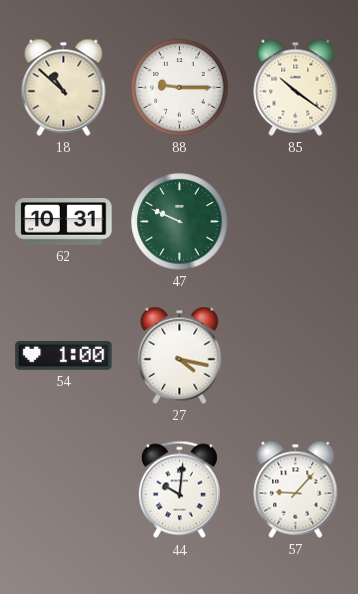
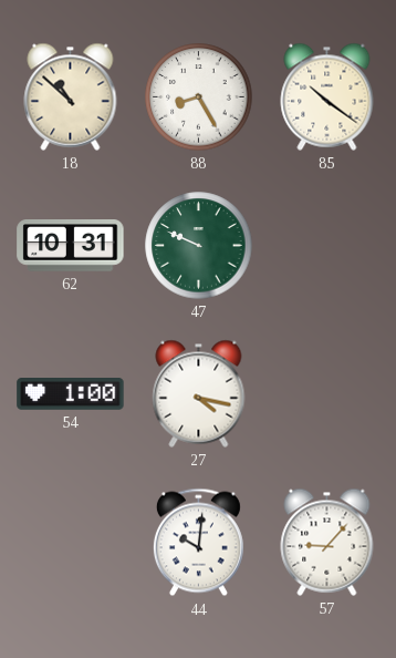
88: 9:15 -> 8:25 (199, 97)
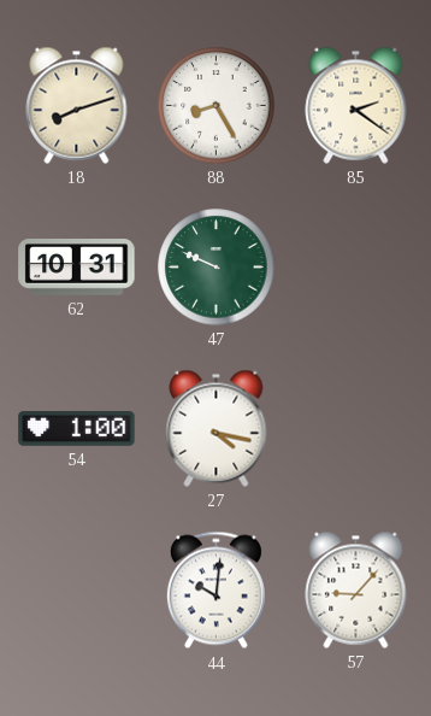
18: 10:52 -> 8:12 (77, 105)
85: 10:21 -> 2:21 (356, 105)
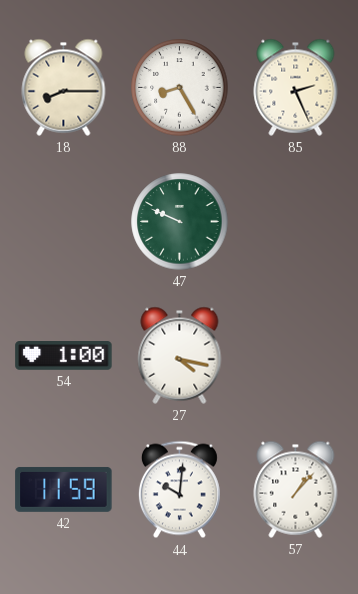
18: 8:12 -> 8:15 (64, 87)
85: 2:21 -> 2:26 (296, 87)
62: 10:31 -> none (77, 268)
42: none -> 11:59 (64, 489)
57: 9:07 -> 1:07 (296, 489)
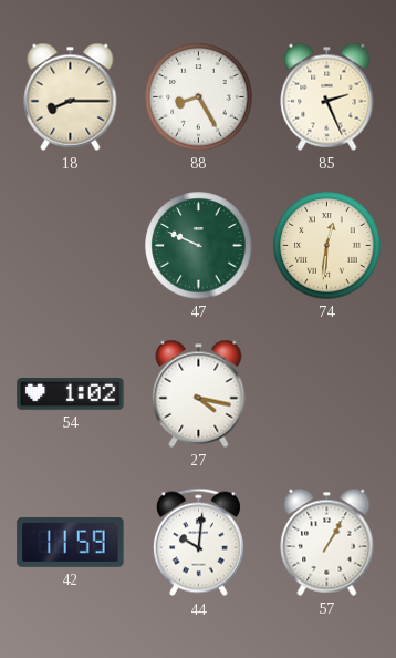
74: none -> 12:31 (327, 246)
54: 1:00 -> 1:02 (71, 394)
57: 1:07 -> 1:05 (327, 542)
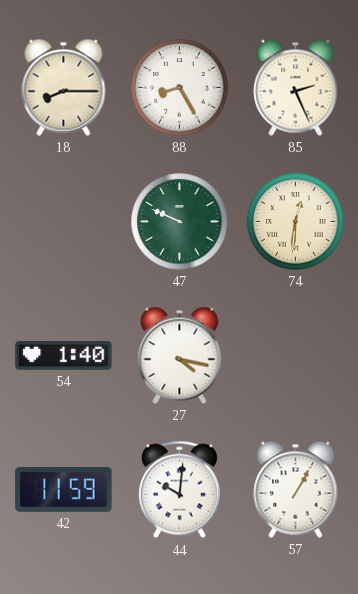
54: 1:02 -> 1:40 (64, 356)
